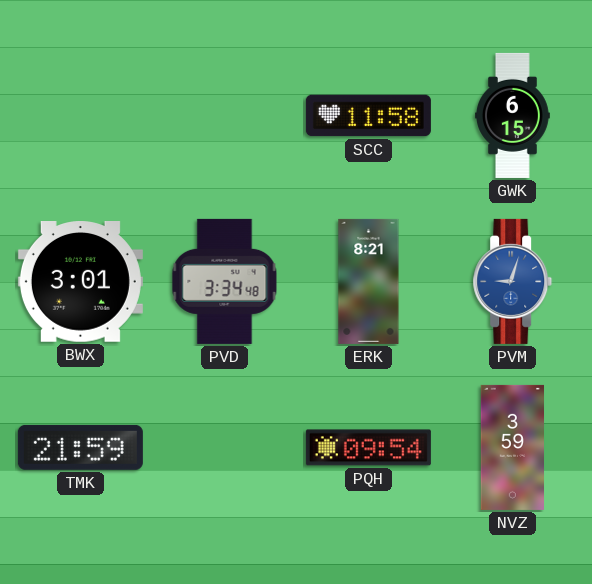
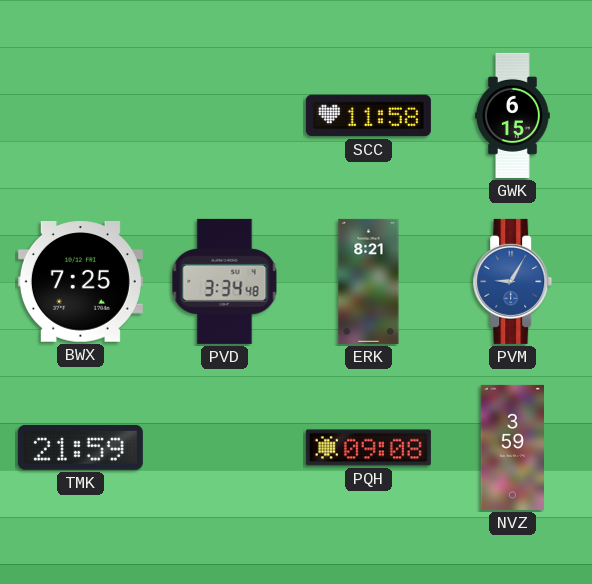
BWX: 3:01 -> 7:25 (80, 282)
PVM: 9:03 -> 9:05 (513, 281)
PQH: 09:54 -> 09:08 (368, 448)
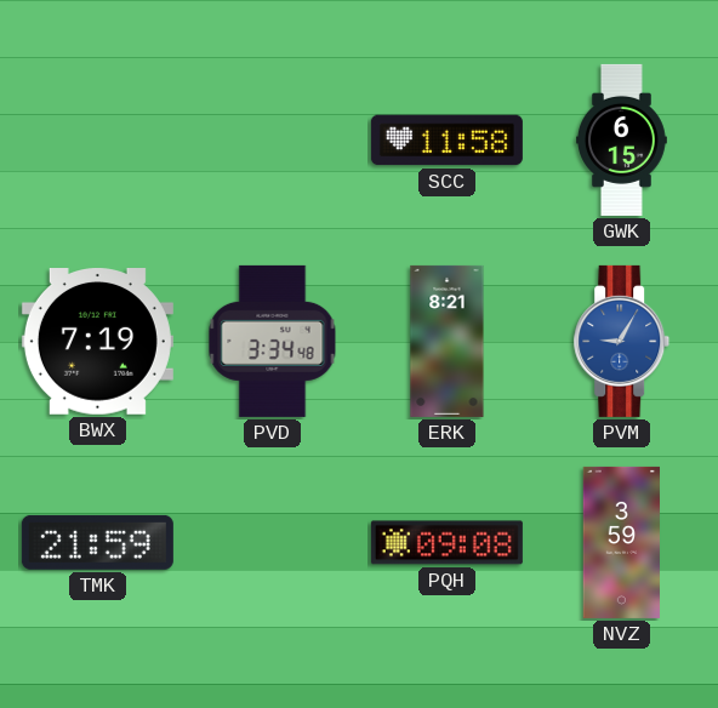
BWX: 7:25 -> 7:19 (97, 342)
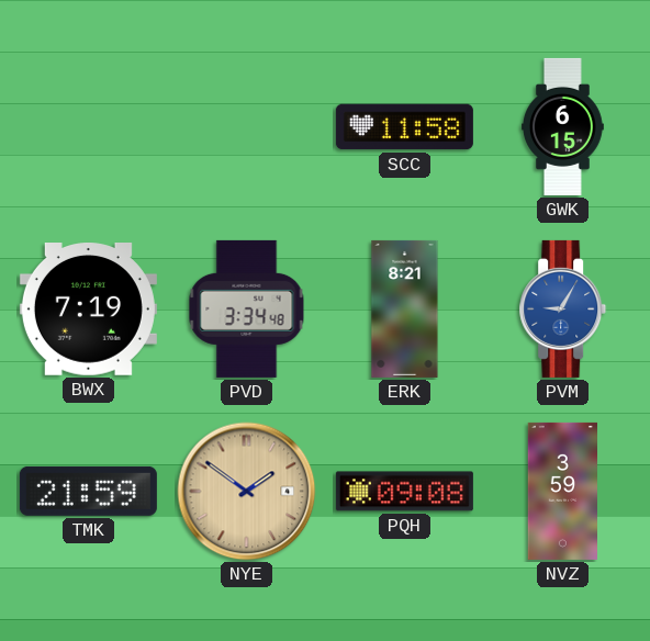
NYE: none -> 1:51 (247, 492)
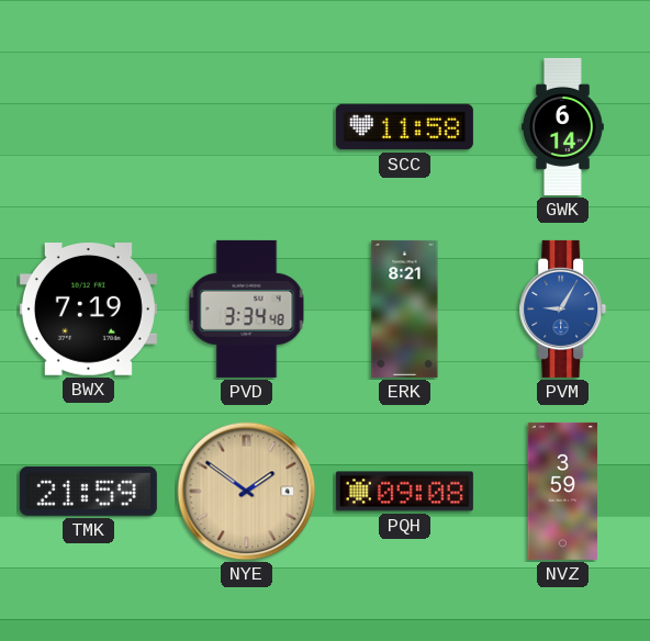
GWK: 6:15 -> 6:14 (563, 126)
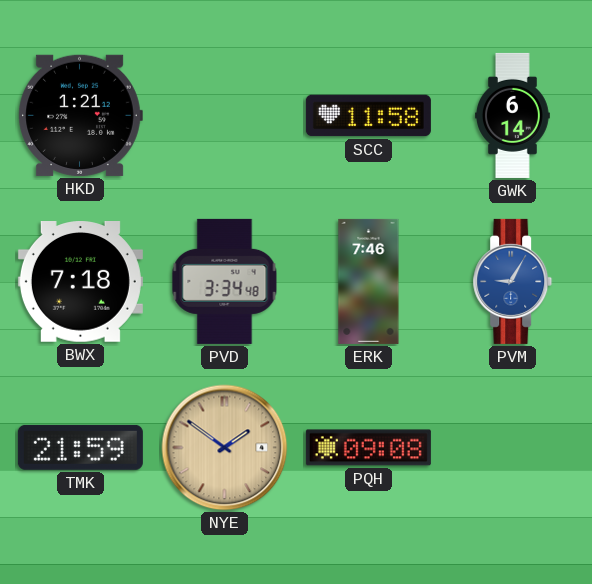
HKD: none -> 1:21 (80, 115)
BWX: 7:19 -> 7:18 (80, 282)
ERK: 8:21 -> 7:46 (369, 281)
NVZ: 3:59 -> none (563, 491)
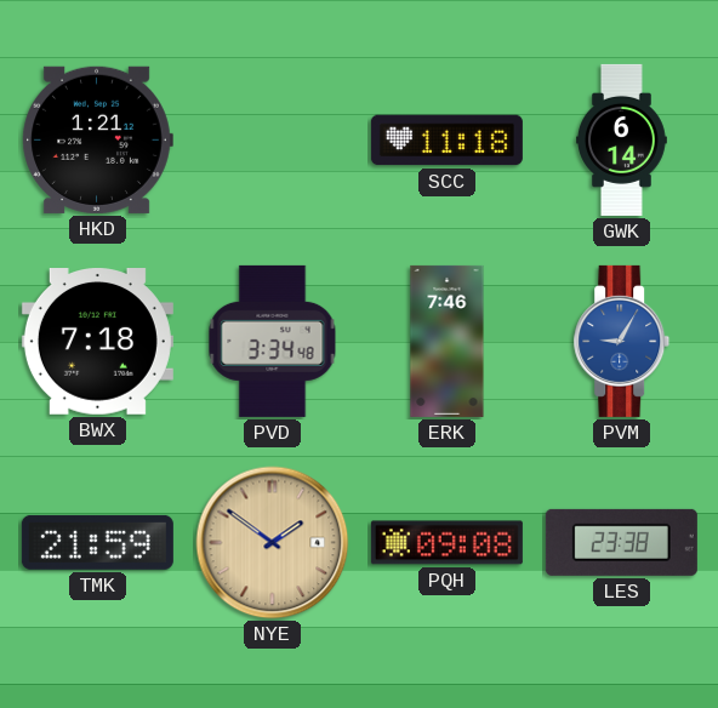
SCC: 11:58 -> 11:18 (446, 141)
LES: none -> 23:38 (621, 542)
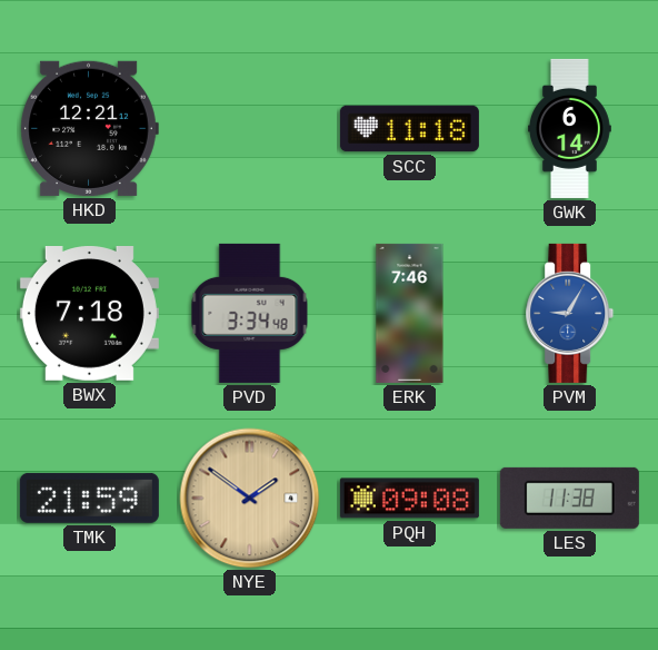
HKD: 1:21 -> 12:21 (89, 128)
LES: 23:38 -> 11:38 (569, 498)
